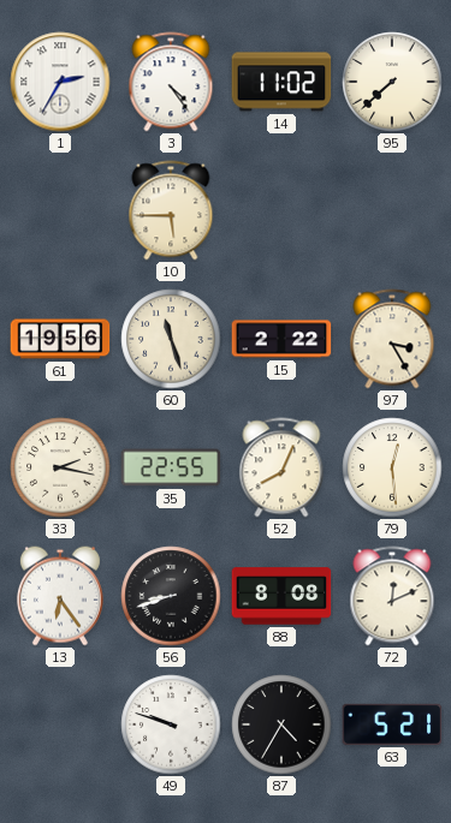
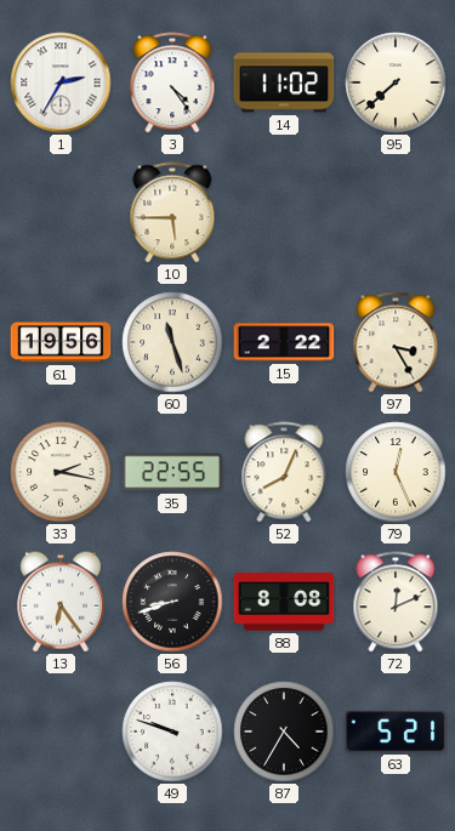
79: 12:29 -> 12:26 (396, 472)
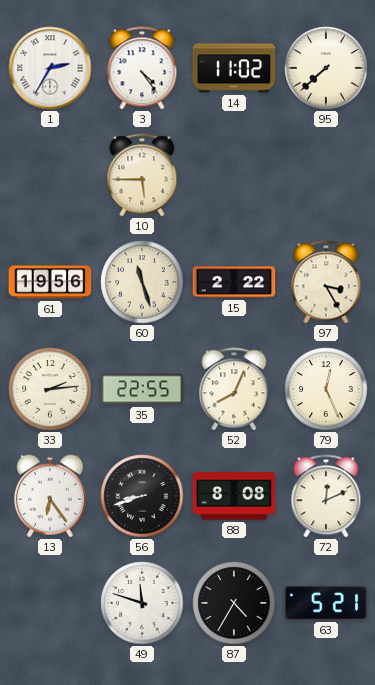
33: 2:17 -> 2:14 (50, 389)
49: 9:48 -> 11:48 (142, 603)
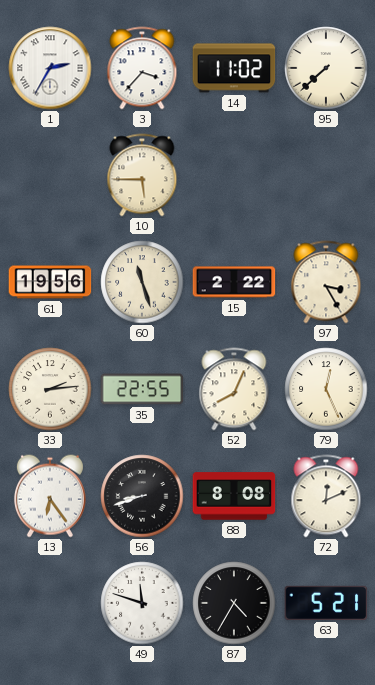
3: 4:24 -> 3:37 (142, 68)
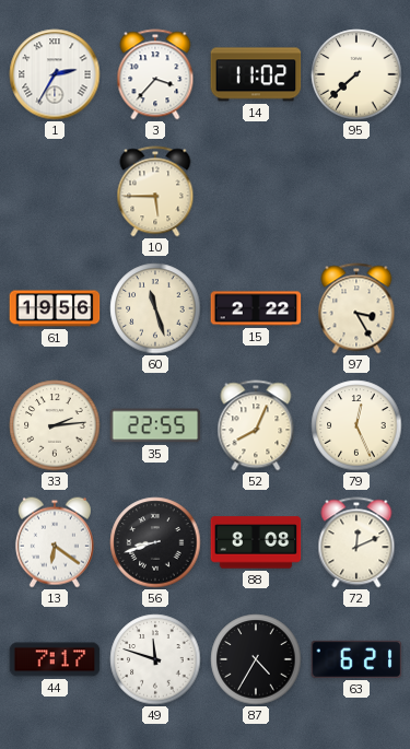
13: 6:24 -> 6:21 (55, 542)
44: none -> 7:17 (55, 659)
63: 5:21 -> 6:21 (356, 659)
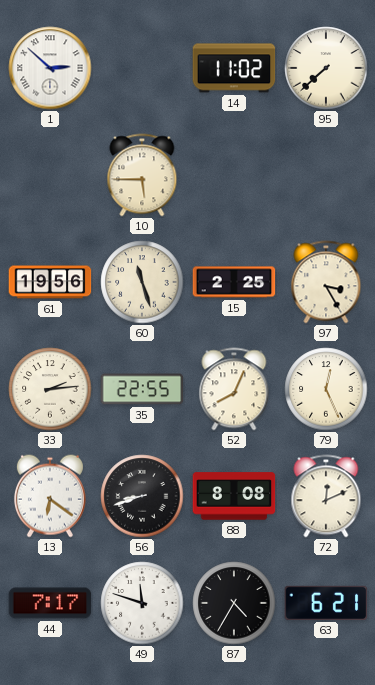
1: 2:35 -> 2:52 (50, 68)
3: 3:37 -> none (155, 74)
15: 2:22 -> 2:25 (234, 282)
